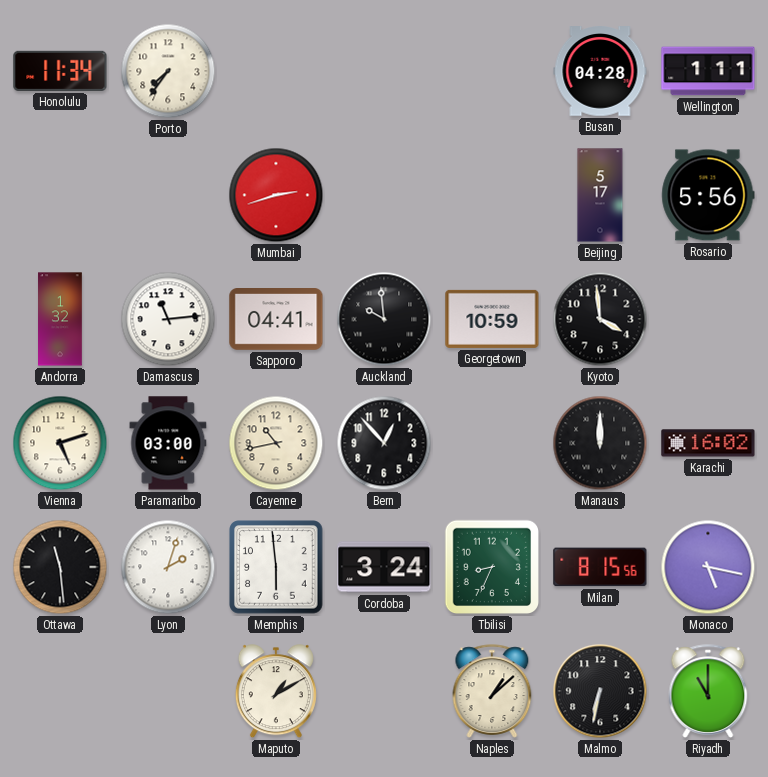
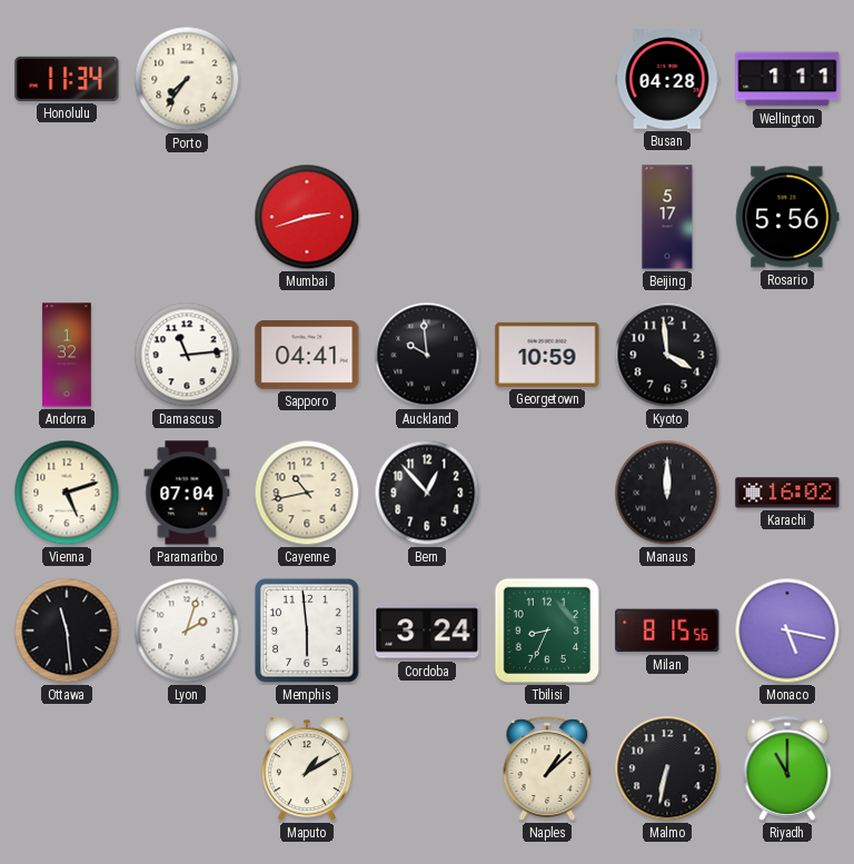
Paramaribo: 03:00 -> 07:04 (187, 493)
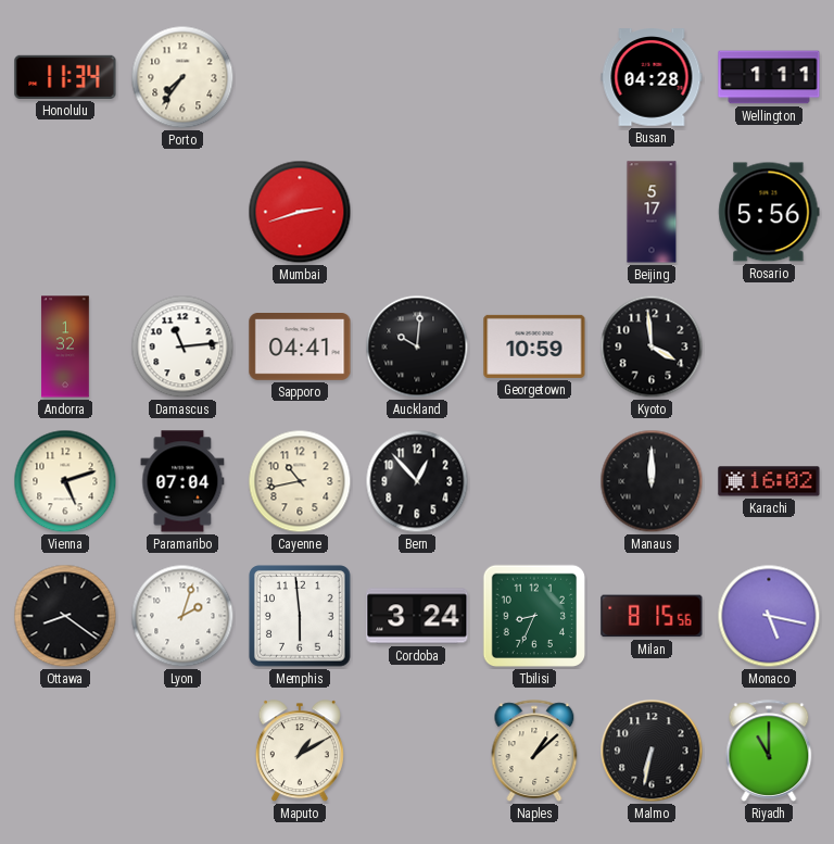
Auckland: 9:59 -> 10:01 (417, 347)
Ottawa: 11:29 -> 8:21 (65, 616)
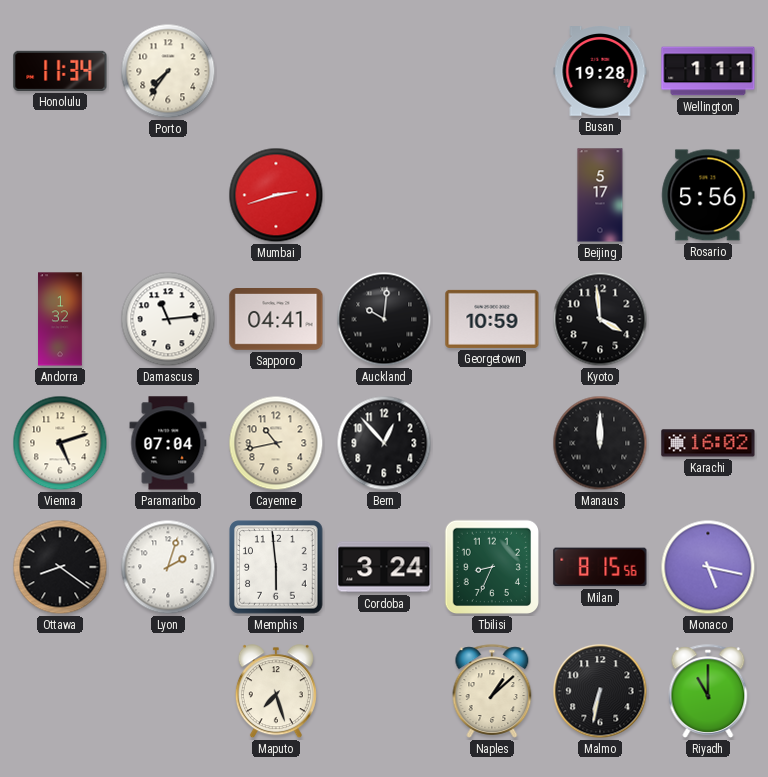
Busan: 04:28 -> 19:28 (600, 71)
Maputo: 1:10 -> 7:27 (276, 692)
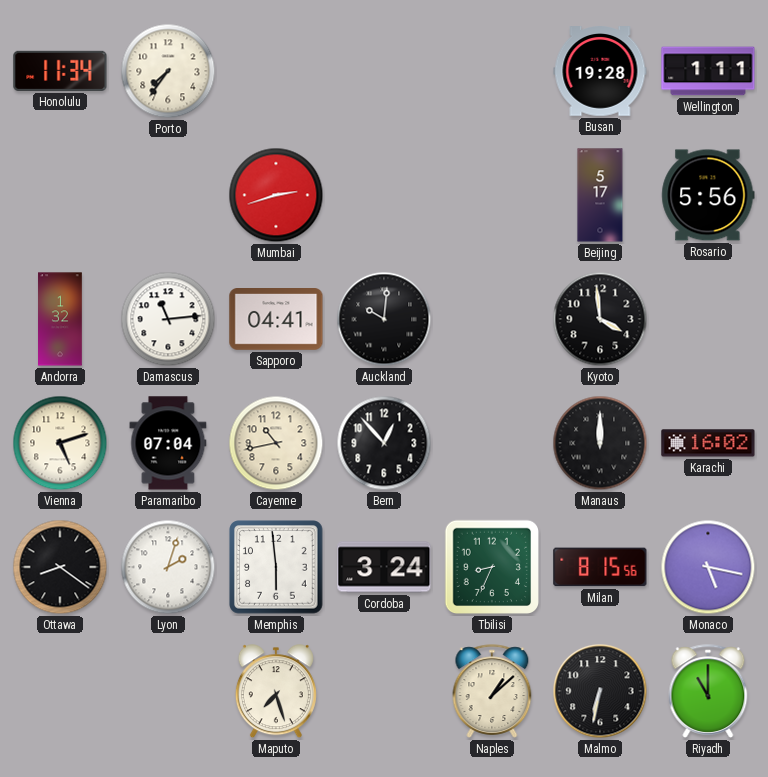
Georgetown: 10:59 -> none (492, 319)
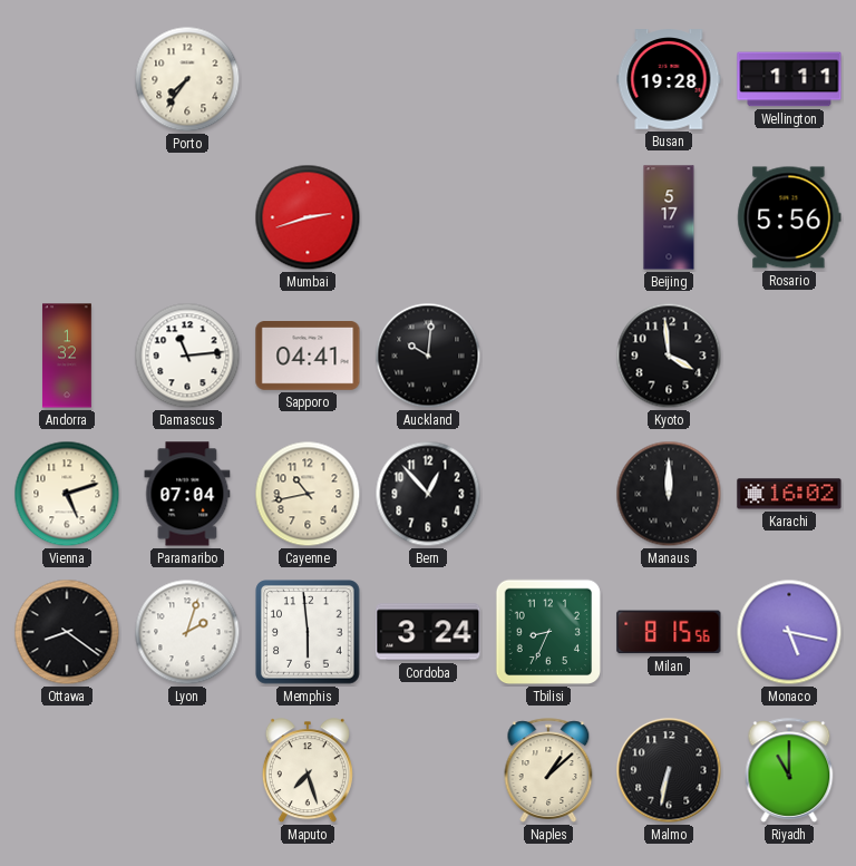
Honolulu: 11:34 -> none (60, 71)
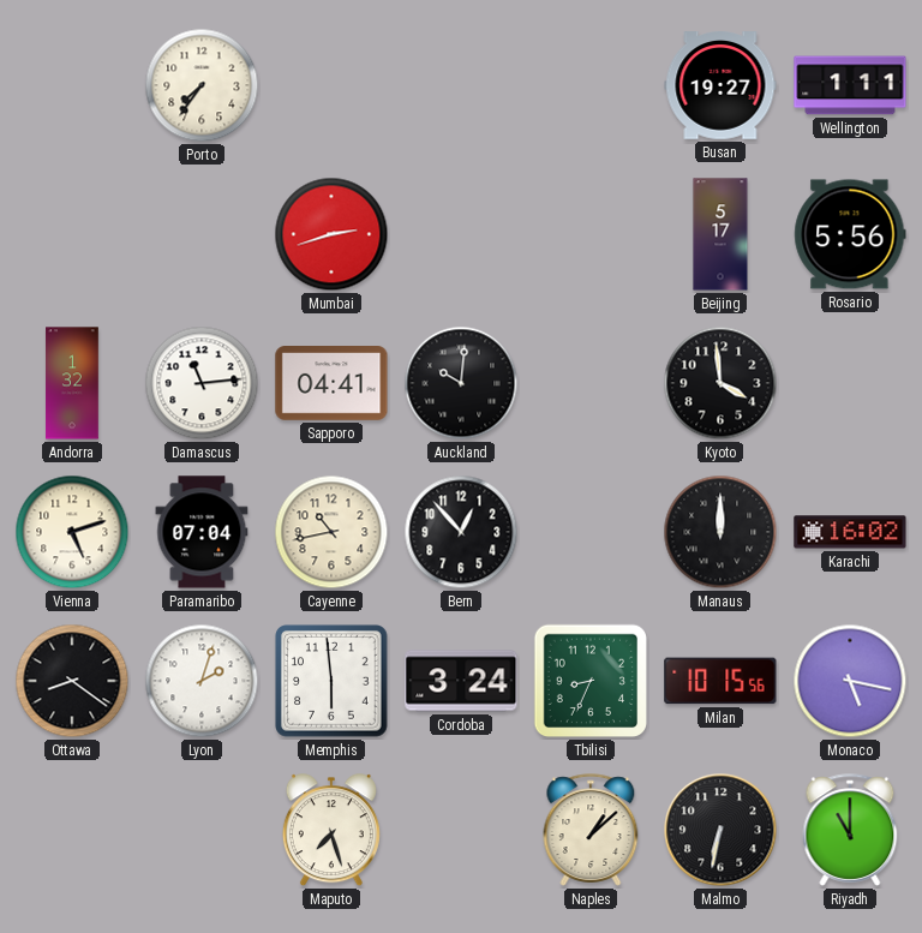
Busan: 19:28 -> 19:27 (720, 85)
Milan: 8:15 -> 10:15 (720, 681)
